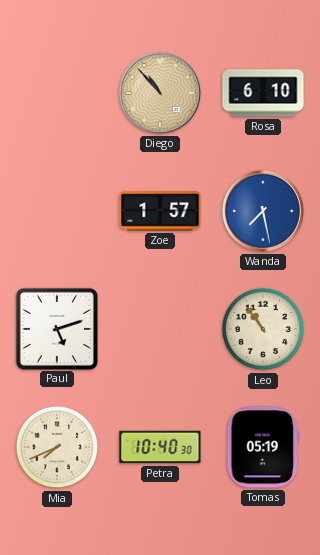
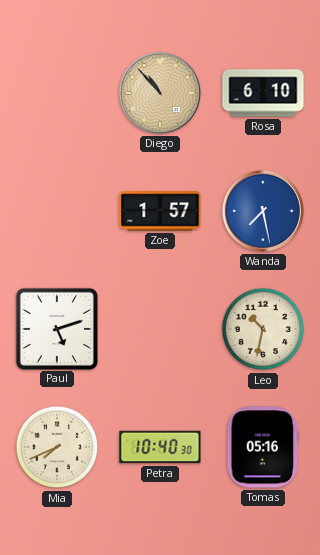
Leo: 10:54 -> 10:32 (263, 329)
Tomas: 05:19 -> 05:16 (262, 447)
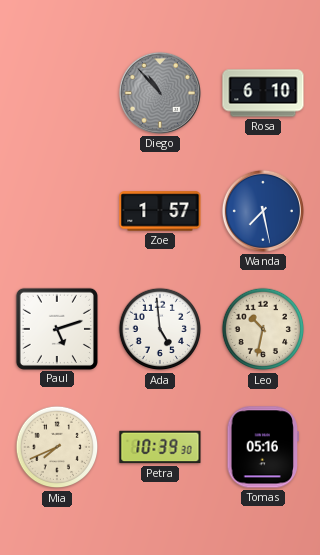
Diego dial: champagne -> grey (160, 93)
Ada: none -> 4:59 (160, 329)
Petra: 10:40 -> 10:39 (160, 447)
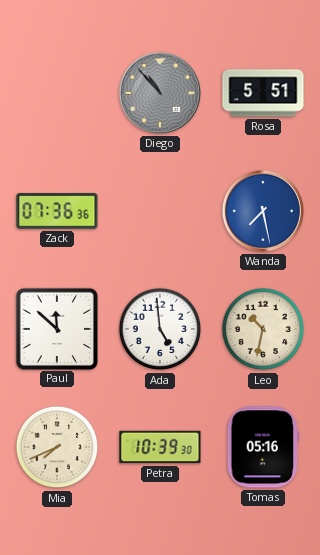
Rosa: 6:10 -> 5:51 (263, 93)
Zack: none -> 07:36 (57, 211)
Zoe: 1:57 -> none (160, 211)
Paul: 5:12 -> 11:52 (56, 328)
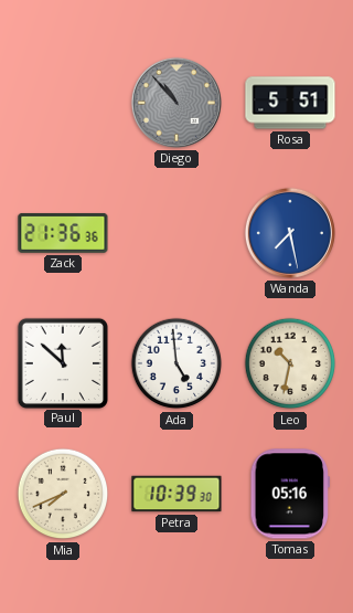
Zack: 07:36 -> 21:36 (63, 233)
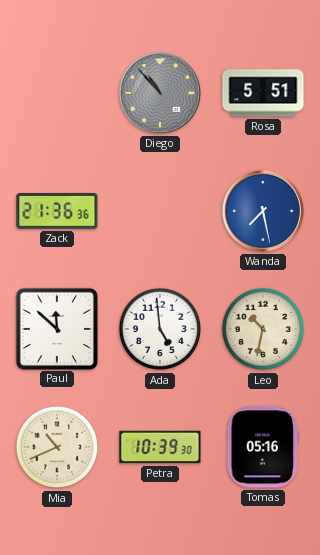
Mia: 7:41 -> 10:41 (57, 447)
